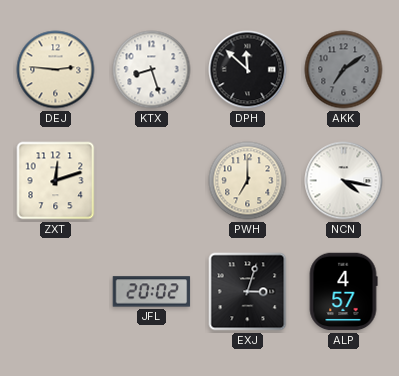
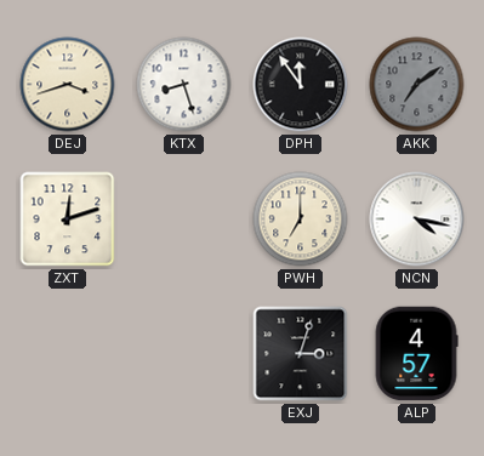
DEJ: 2:46 -> 3:42 (68, 85)
DPH: 11:52 -> 11:54 (301, 85)
JFL: 20:02 -> none (152, 292)
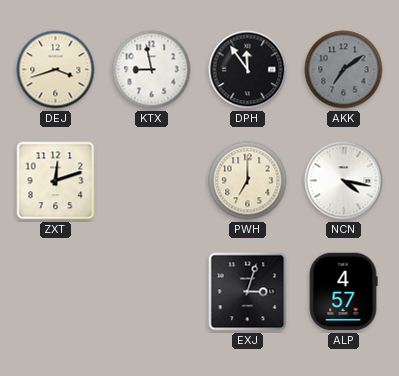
KTX: 8:27 -> 8:58 (152, 70)
